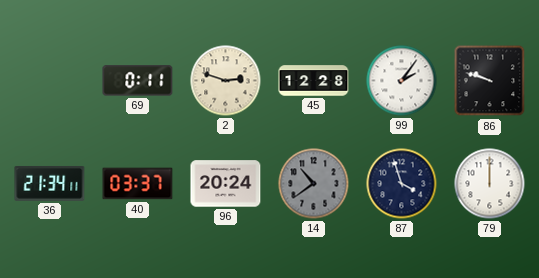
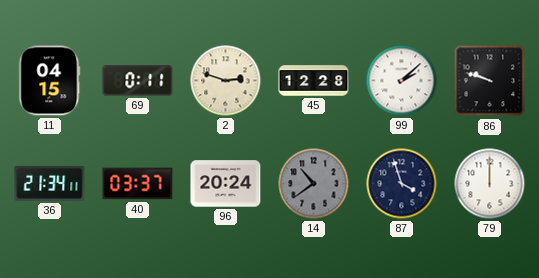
11: none -> 04:15 (50, 81)
99: 2:06 -> 2:08 (402, 81)
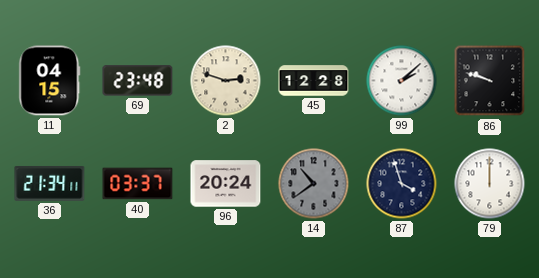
69: 0:11 -> 23:48 (138, 81)
